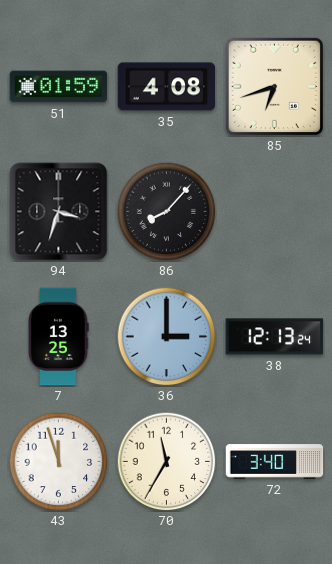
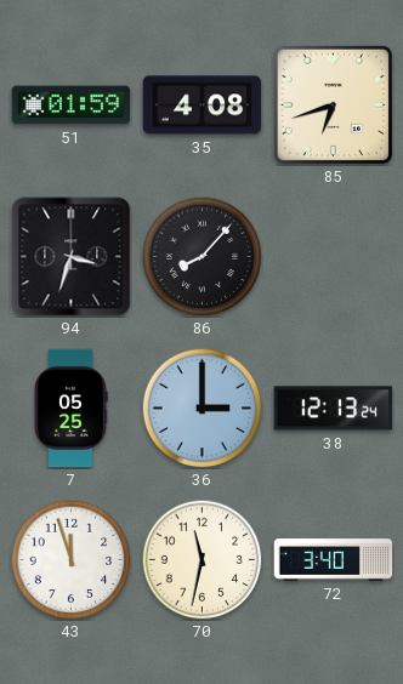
7: 13:25 -> 05:25 (70, 409)
70: 11:35 -> 11:32 (203, 560)
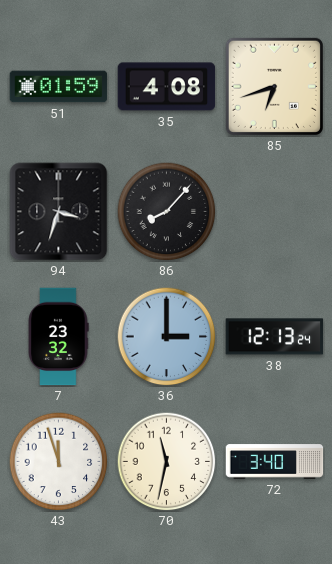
7: 05:25 -> 23:32 (58, 337)
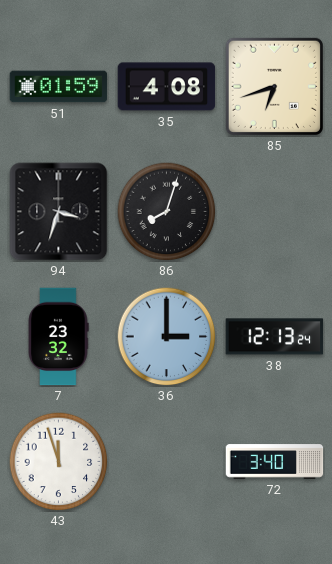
86: 8:07 -> 8:03 (167, 212)
70: 11:32 -> none (167, 462)
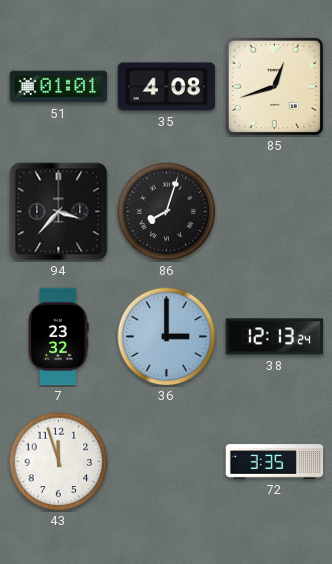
51: 01:59 -> 01:01 (59, 87)
85: 6:42 -> 12:42 (274, 86)
94: 3:33 -> 3:37 (59, 212)
72: 3:40 -> 3:35 (275, 462)
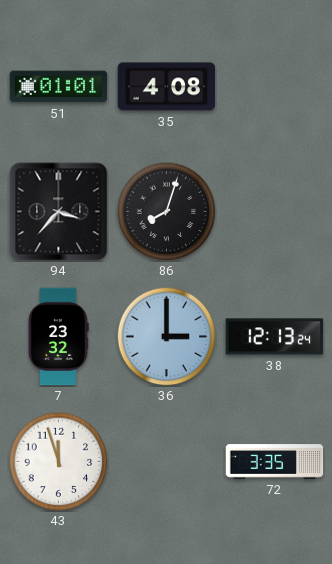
85: 12:42 -> none (274, 86)
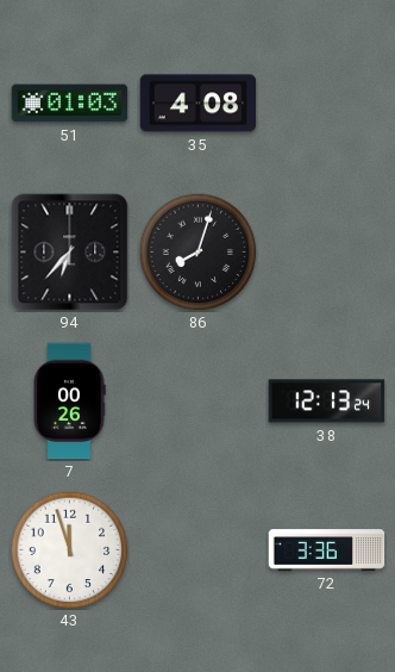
51: 01:01 -> 01:03 (70, 104)
94: 3:37 -> 6:37 (70, 253)
7: 23:32 -> 00:26 (69, 402)
36: 3:00 -> none (167, 337)
72: 3:35 -> 3:36 (327, 550)
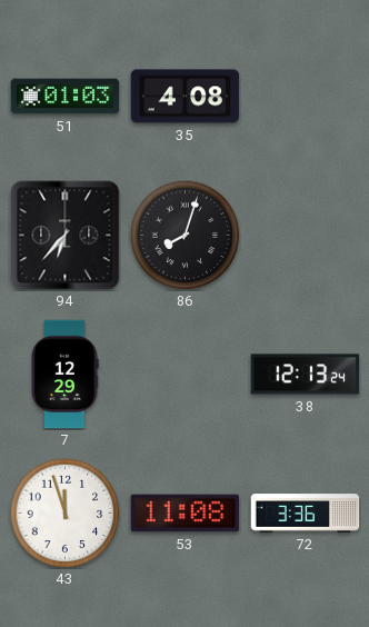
7: 00:26 -> 12:29 (64, 375)
53: none -> 11:08 (186, 514)
